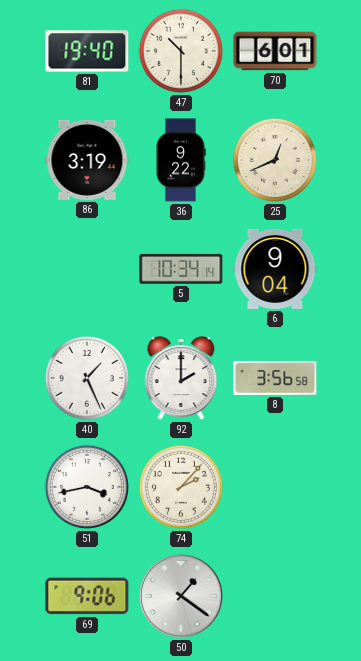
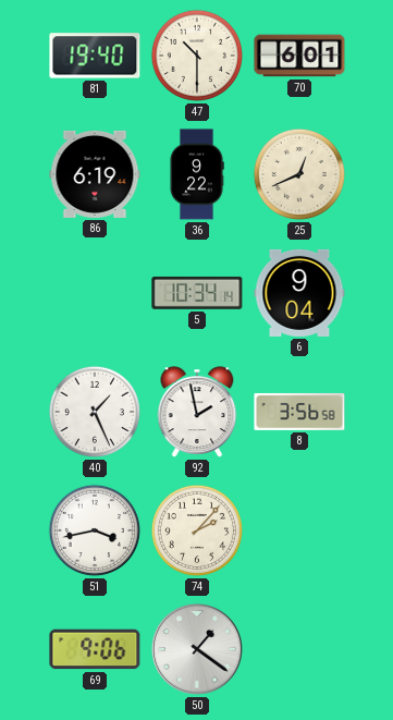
86: 3:19 -> 6:19 (95, 174)
92: 2:00 -> 1:58 (197, 412)
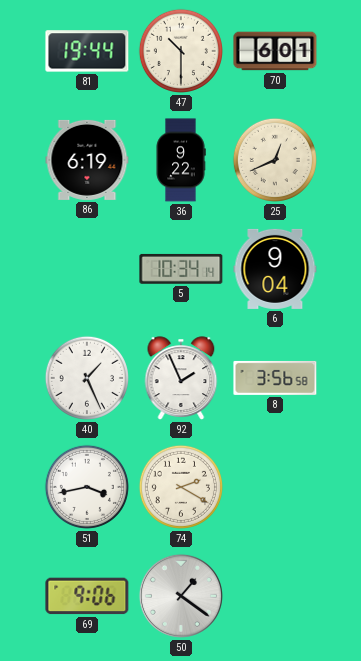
81: 19:40 -> 19:44 (87, 51)
92: 1:58 -> 1:56 (181, 378)
74: 2:07 -> 2:20 (181, 487)
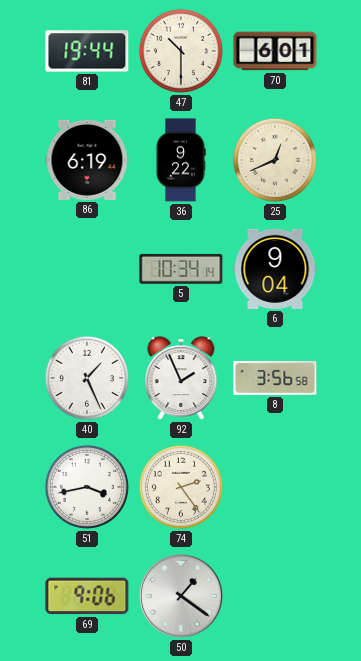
74: 2:20 -> 2:24 (181, 487)
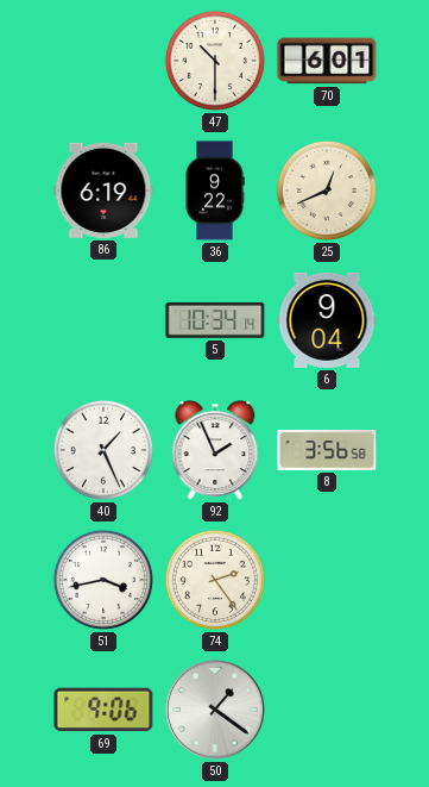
81: 19:44 -> none (87, 51)
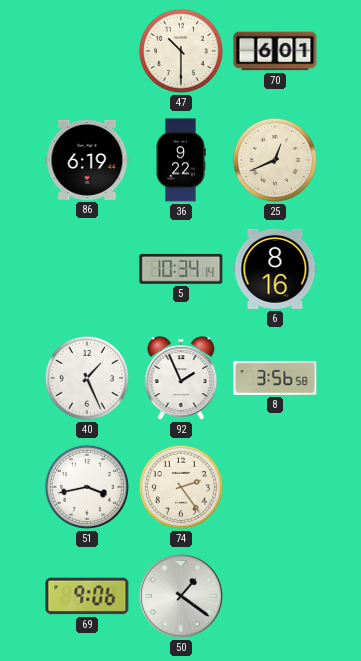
6: 9:04 -> 8:16 (275, 269)
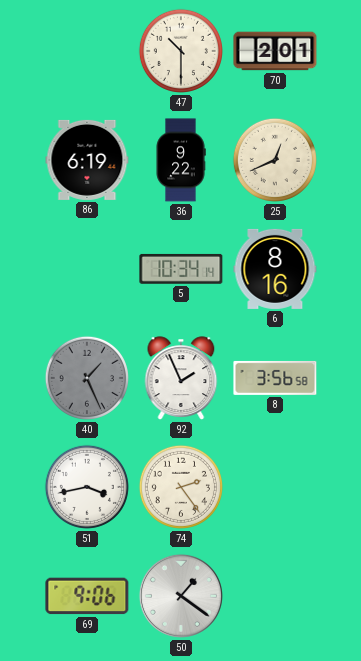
70: 6:01 -> 2:01 (275, 51)
40 dial: white -> grey (87, 378)
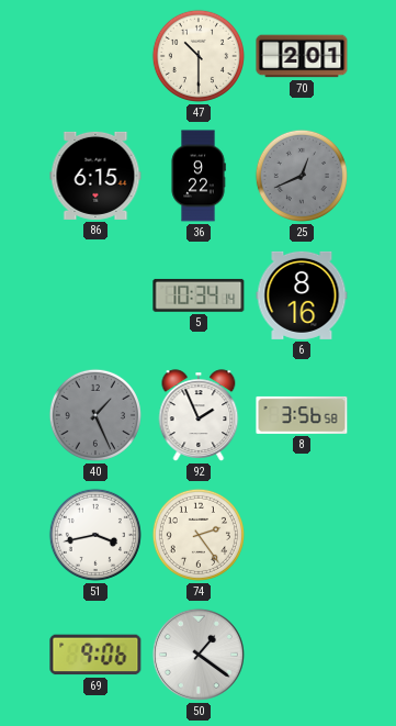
86: 6:19 -> 6:15 (95, 176)
25 dial: cream -> grey (302, 176)
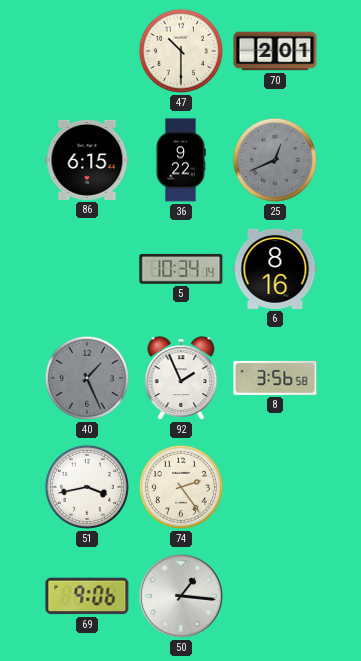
50: 1:21 -> 1:16 (181, 596)
